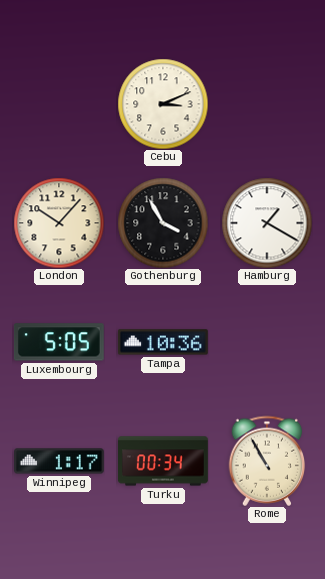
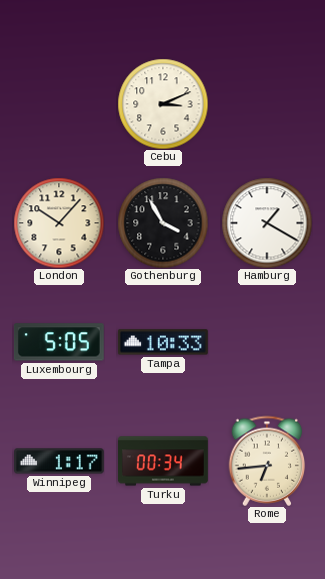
Tampa: 10:36 -> 10:33 (163, 342)
Rome: 10:55 -> 6:44 (267, 461)
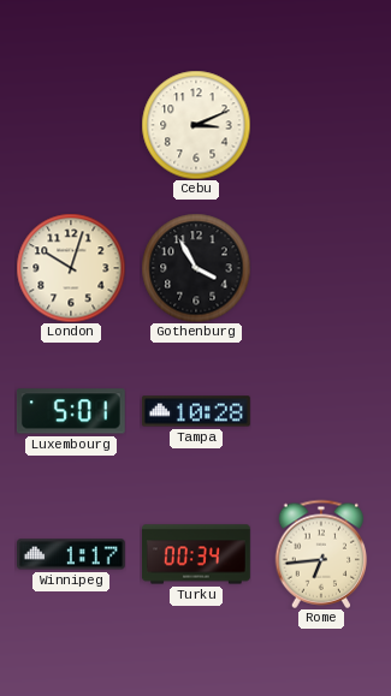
London: 10:07 -> 10:03 (71, 268)
Hamburg: 1:20 -> none (267, 223)
Luxembourg: 5:05 -> 5:01 (71, 411)
Tampa: 10:33 -> 10:28 (196, 411)
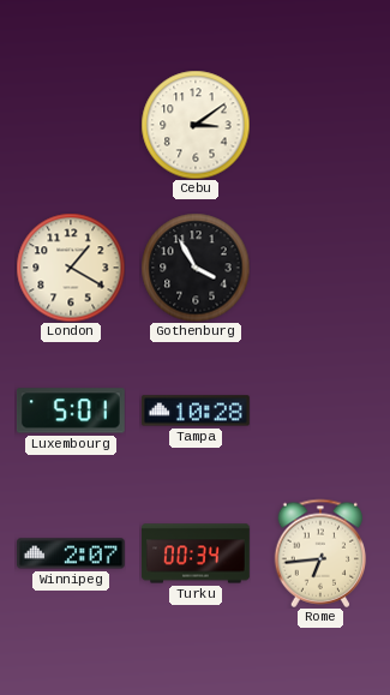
Cebu: 3:11 -> 3:09 (196, 125)
London: 10:03 -> 1:20 (71, 268)
Winnipeg: 1:17 -> 2:07 (72, 553)
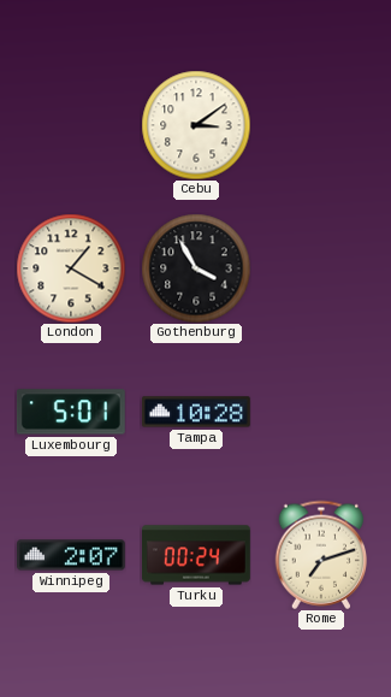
Turku: 00:34 -> 00:24 (197, 555)
Rome: 6:44 -> 7:12 (321, 555)
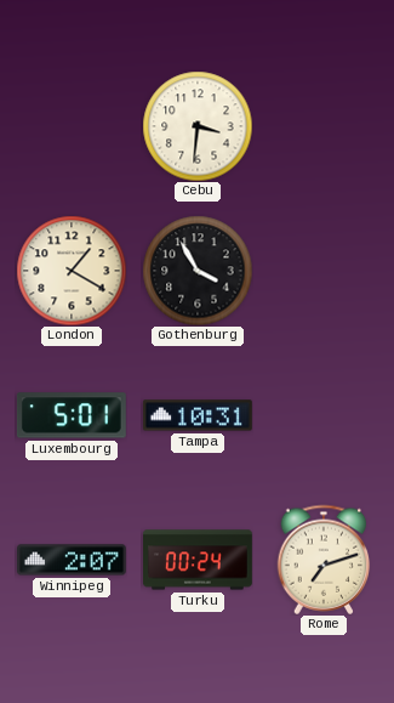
Cebu: 3:09 -> 3:31 (198, 126)
Tampa: 10:28 -> 10:31 (198, 415)
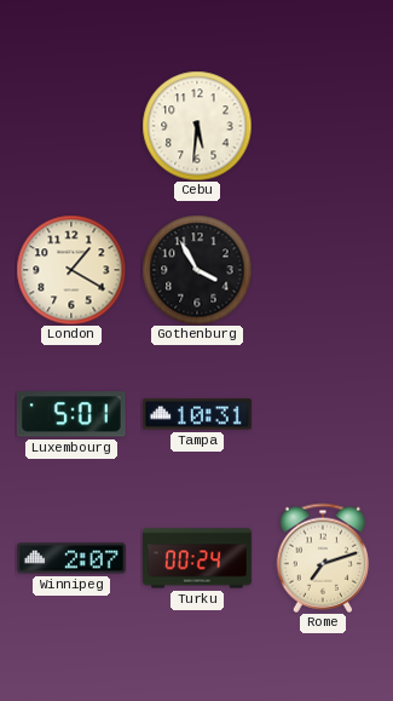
Cebu: 3:31 -> 5:31 (197, 126)
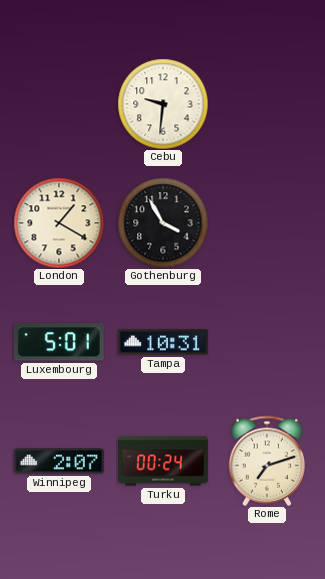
Cebu: 5:31 -> 9:31 (163, 104)
